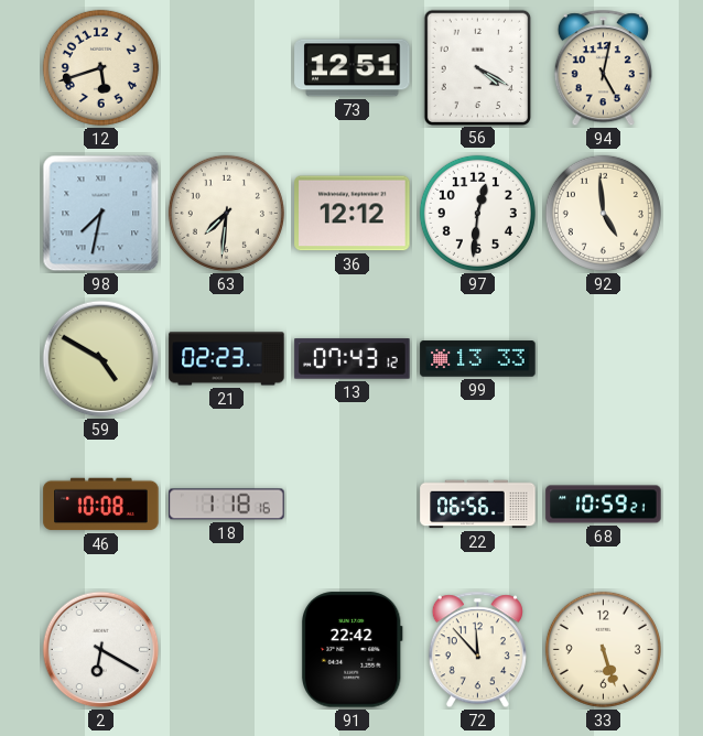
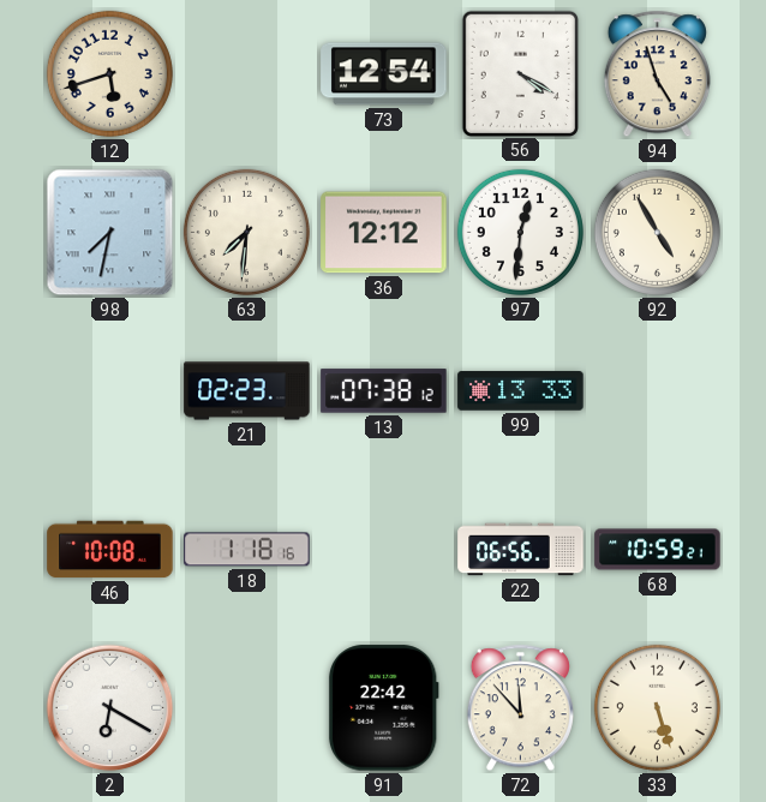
73: 12:51 -> 12:54 (384, 74)
94: 5:02 -> 4:57 (657, 74)
92: 4:59 -> 4:55 (657, 232)
59: 4:50 -> none (101, 359)
13: 07:43 -> 07:38 (384, 391)
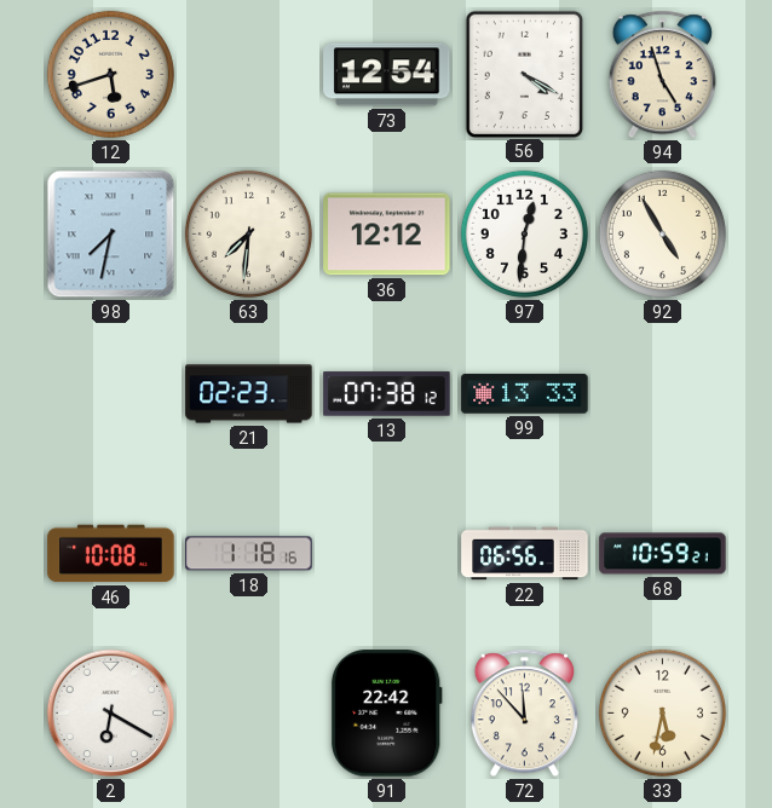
33: 5:27 -> 5:32 (662, 712)
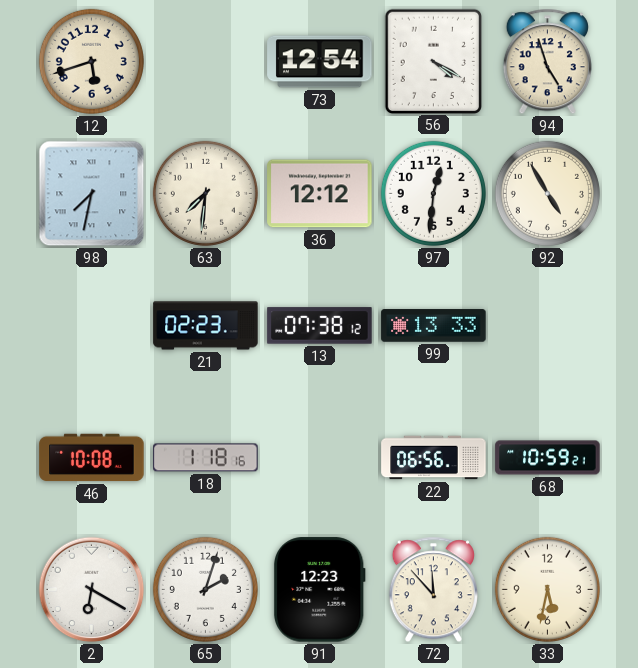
65: none -> 2:03 (205, 589)
91: 22:42 -> 12:23 (319, 590)
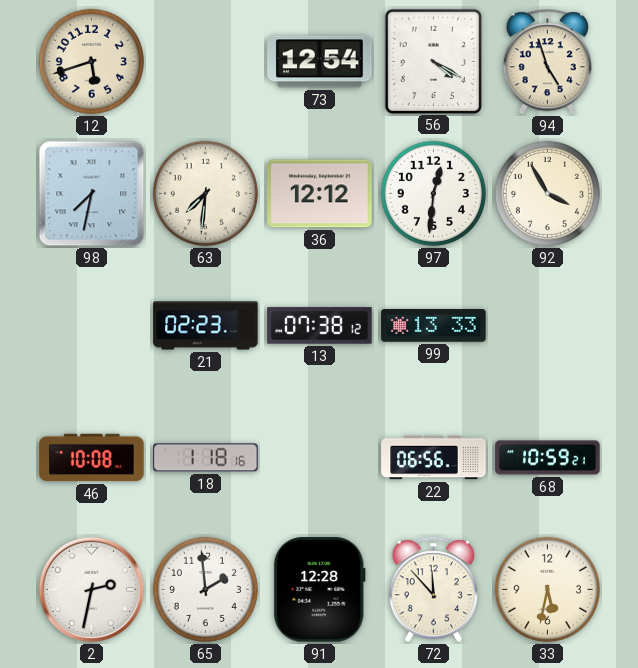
92: 4:55 -> 3:55 (547, 193)
2: 6:20 -> 2:32 (92, 590)
65: 2:03 -> 1:59 (205, 589)
91: 12:23 -> 12:28 (319, 590)
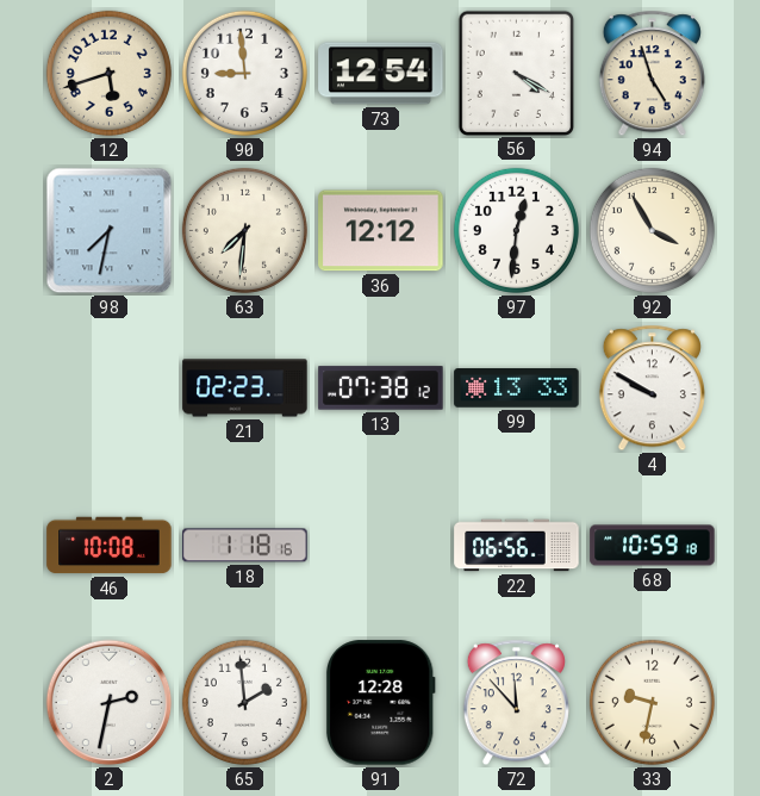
90: none -> 8:59 (244, 73)
4: none -> 9:50 (652, 388)
68: 10:59:21 -> 10:59:18 (653, 546)
33: 5:32 -> 9:32 (652, 702)
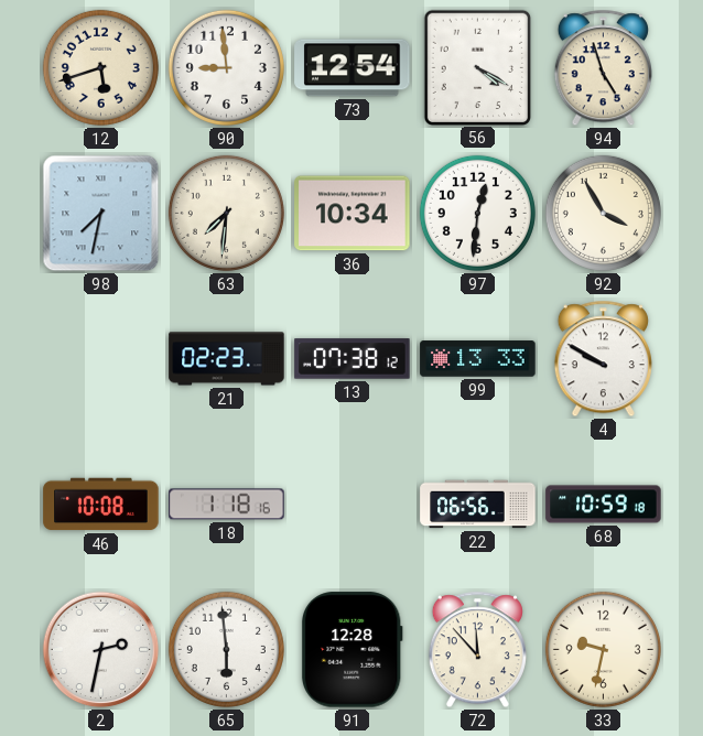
36: 12:12 -> 10:34 (353, 214)
65: 1:59 -> 5:59 (226, 649)
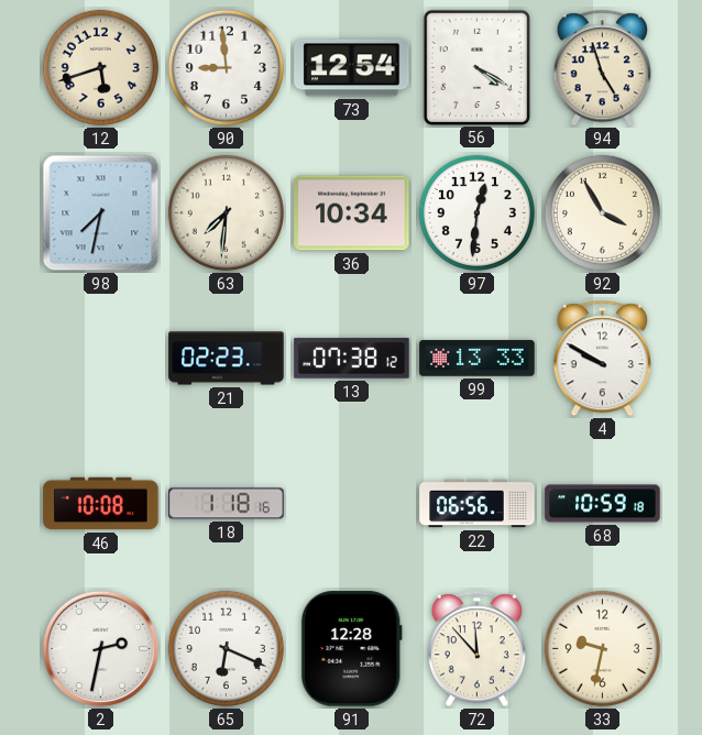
65: 5:59 -> 6:19 (226, 648)
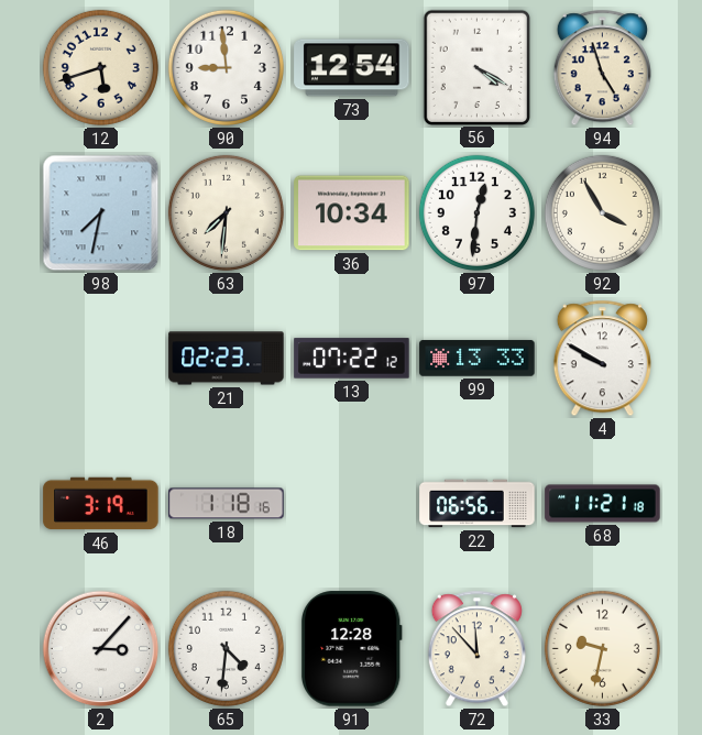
13: 07:38 -> 07:22 (352, 359)
46: 10:08 -> 3:19 (101, 504)
68: 10:59 -> 11:21 (603, 504)
2: 2:32 -> 3:07 (101, 649)
65: 6:19 -> 4:31 (226, 648)
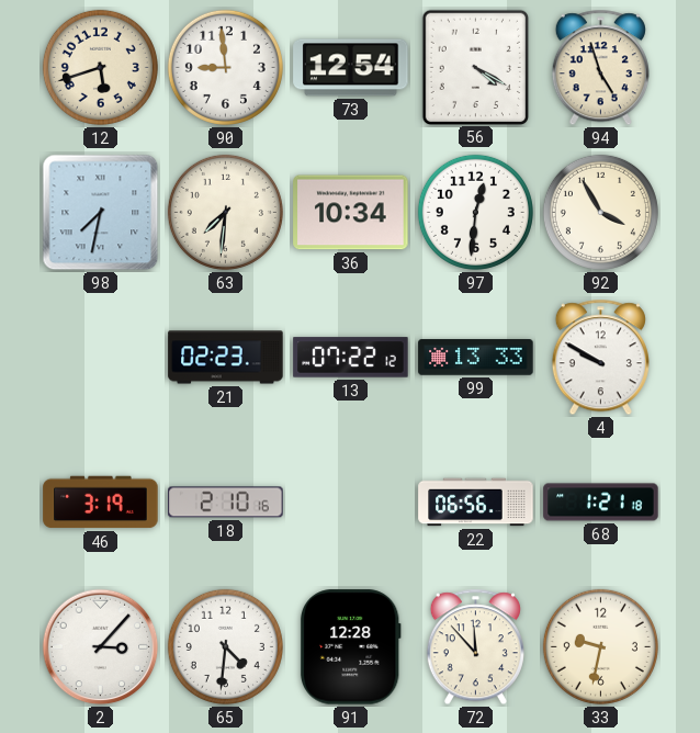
18: 1:18 -> 2:10 (226, 503)
68: 11:21 -> 1:21 (601, 503)
